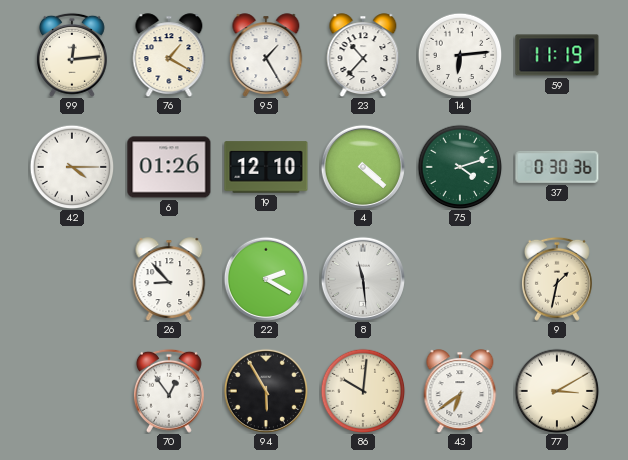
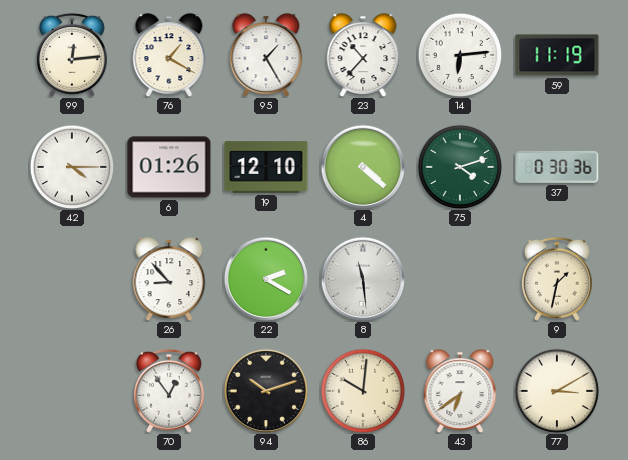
94: 5:55 -> 10:12 (266, 391)
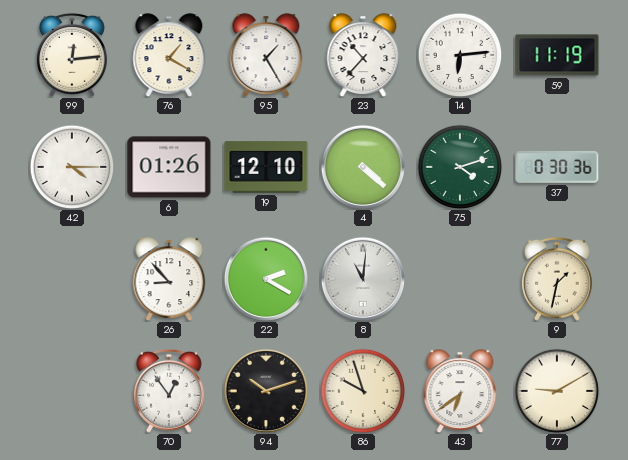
8: 11:29 -> 11:01 (363, 279)
86: 10:01 -> 9:57 (363, 391)
77: 3:10 -> 9:10 (557, 391)
